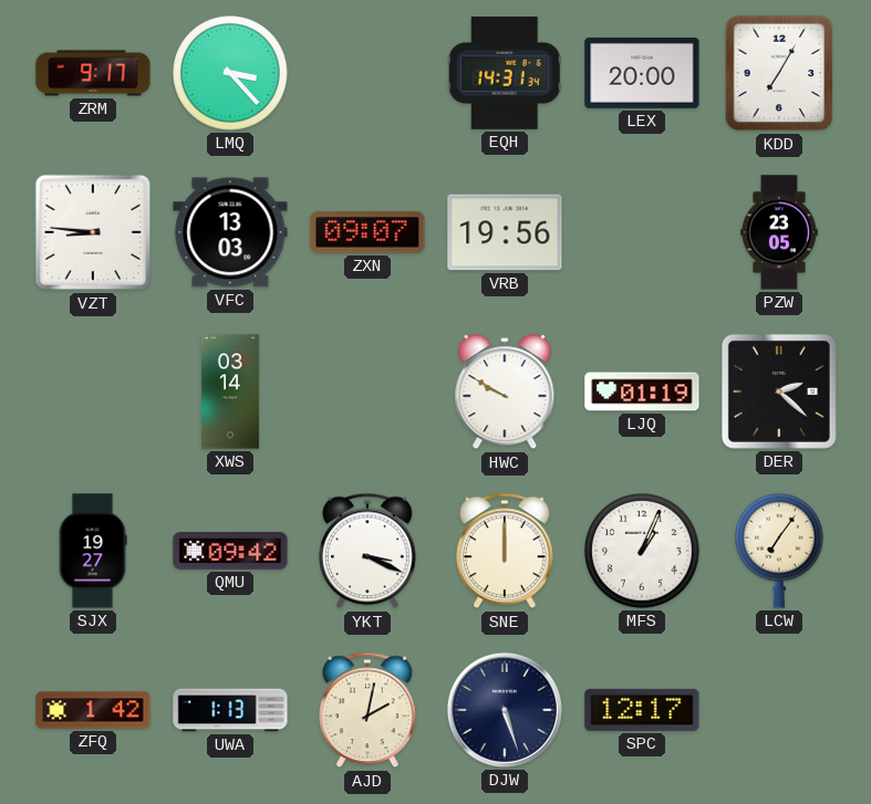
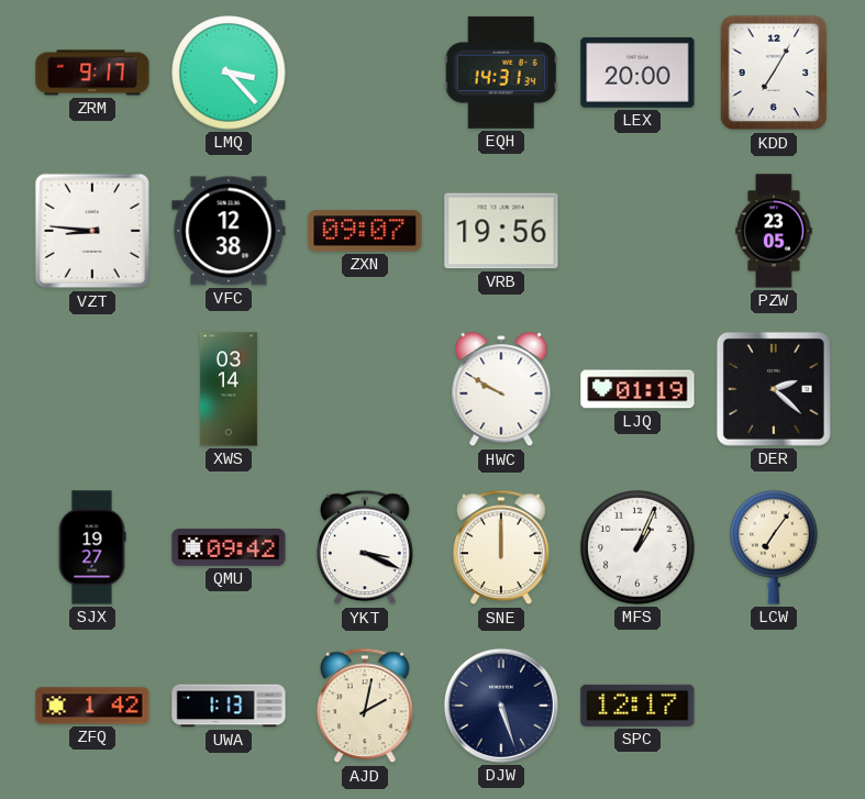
VFC: 13:03 -> 12:38 (229, 231)
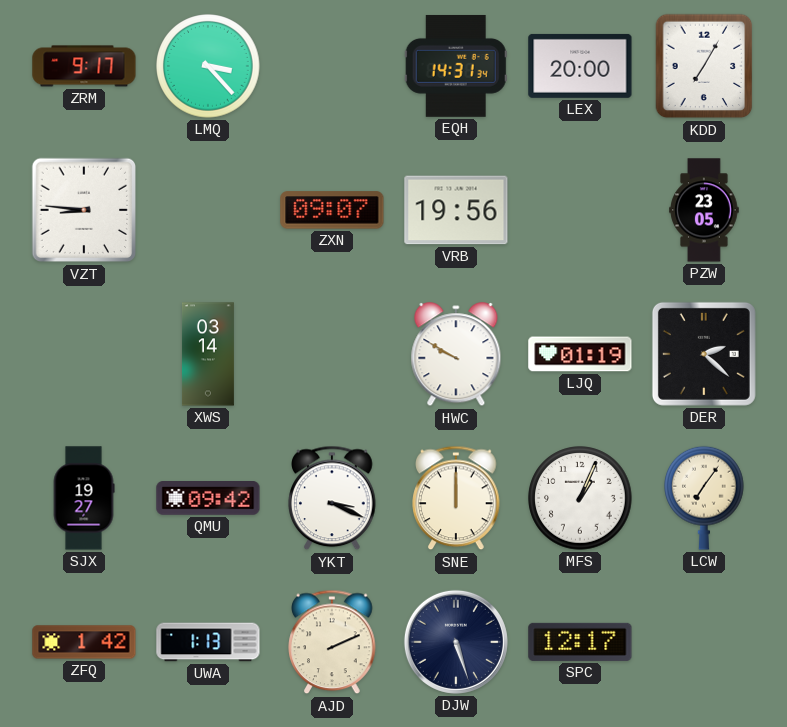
VFC: 12:38 -> none (229, 231)
AJD: 2:02 -> 2:11 (332, 642)
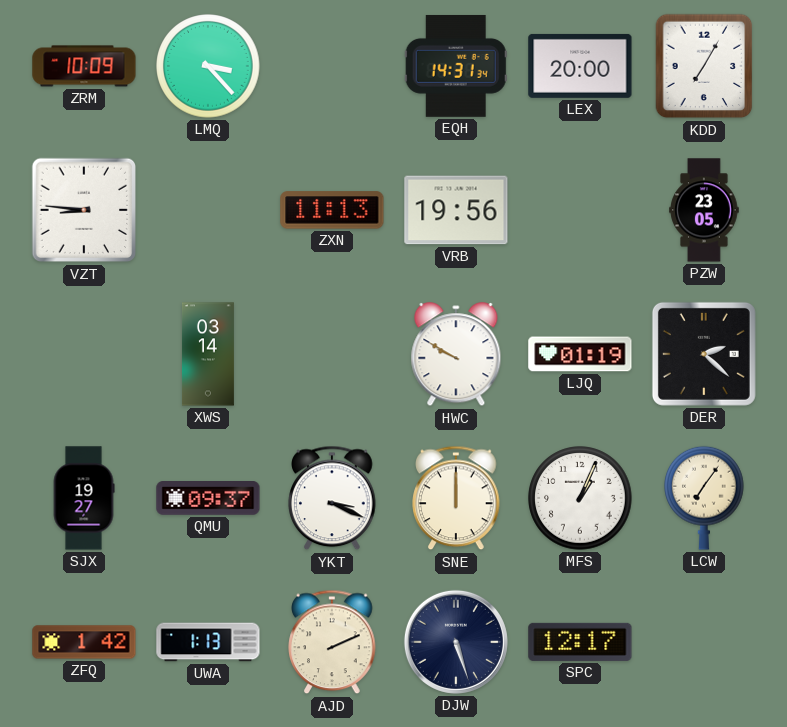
ZRM: 9:17 -> 10:09 (84, 66)
ZXN: 09:07 -> 11:13 (332, 210)
QMU: 09:42 -> 09:37 (208, 498)
